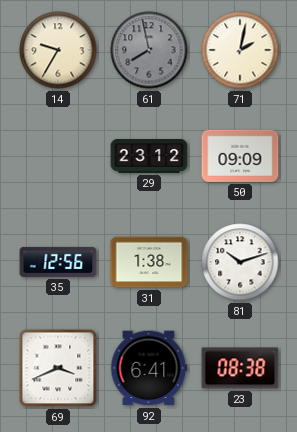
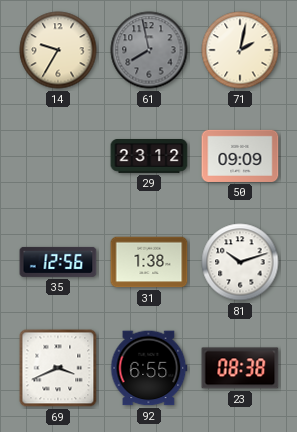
92: 6:41 -> 6:55 (149, 368)
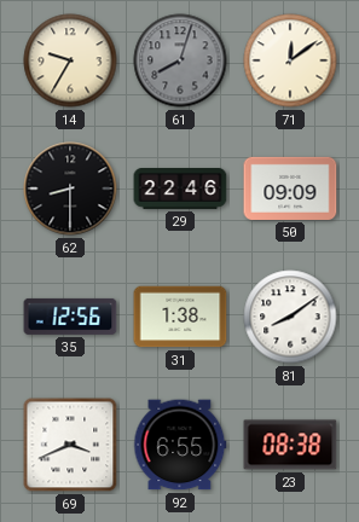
61: 7:58 -> 8:03 (180, 60)
71: 2:02 -> 12:09 (290, 60)
62: none -> 8:30 (70, 188)
29: 23:12 -> 22:46 (180, 190)
81: 10:12 -> 8:09 (290, 317)
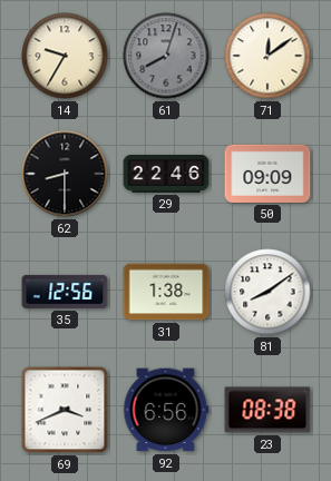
92: 6:55 -> 6:56 (166, 410)
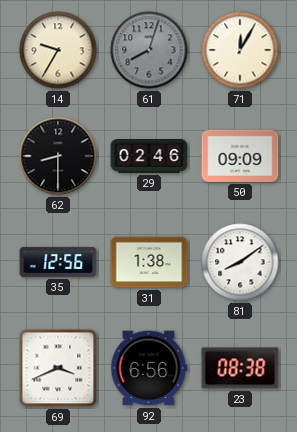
71: 12:09 -> 12:05 (240, 50)
29: 22:46 -> 02:46 (149, 157)
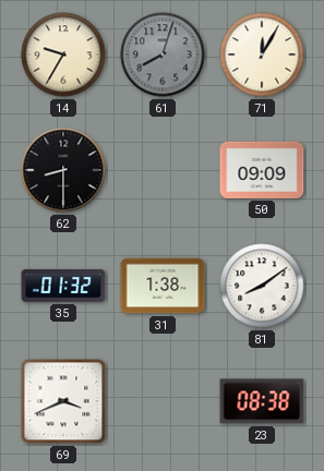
29: 02:46 -> none (149, 157)
35: 12:56 -> 01:32 (63, 286)
92: 6:56 -> none (149, 368)
